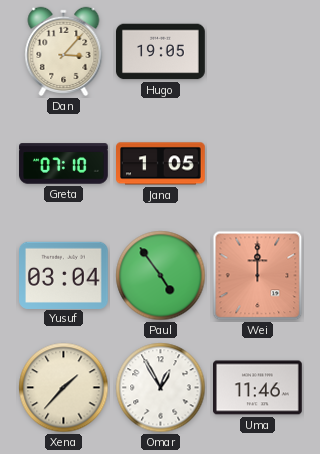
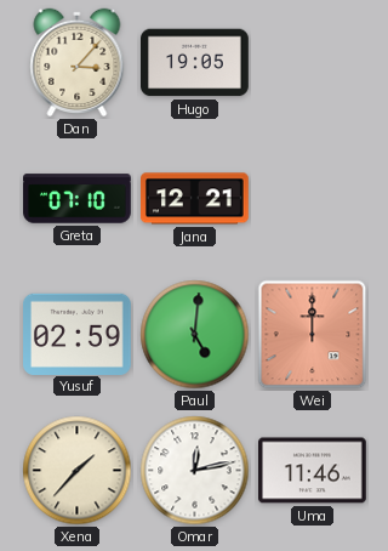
Jana: 1:05 -> 12:21 (195, 199)
Yusuf: 03:04 -> 02:59 (78, 334)
Paul: 4:54 -> 5:01 (195, 335)
Omar: 12:55 -> 12:13 (195, 471)
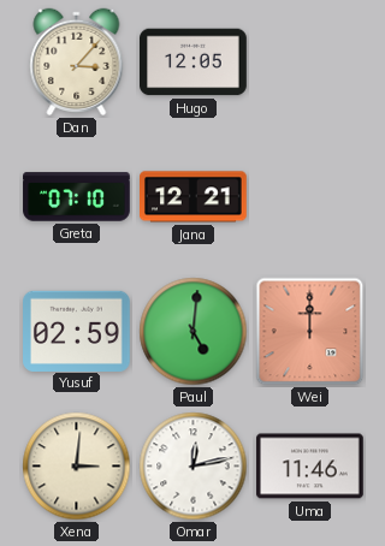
Hugo: 19:05 -> 12:05 (194, 63)
Xena: 1:37 -> 3:01 (77, 467)
